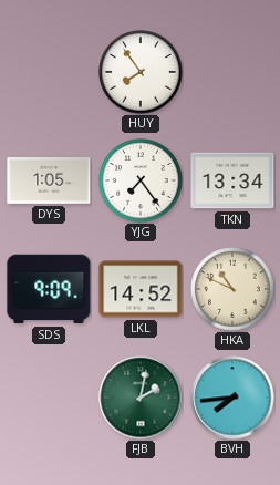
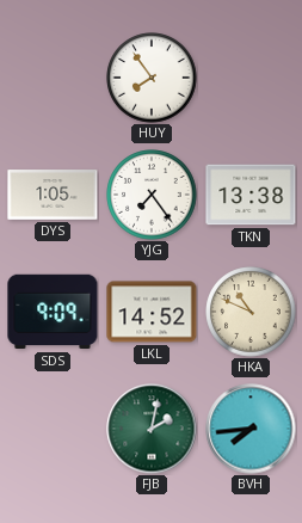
TKN: 13:34 -> 13:38 (251, 195)
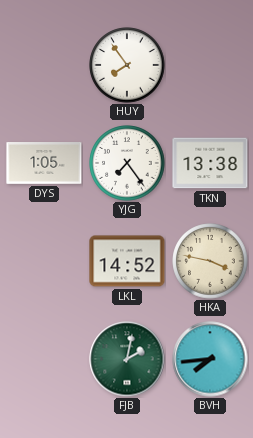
SDS: 9:09 -> none (53, 312)
HKA: 10:49 -> 3:47 (210, 261)
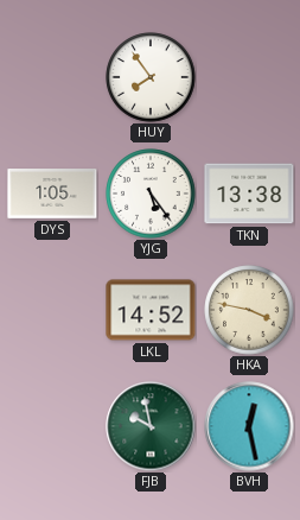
YJG: 7:24 -> 5:24 (151, 194)
FJB: 2:02 -> 9:58 (151, 426)
BVH: 7:44 -> 12:28 (249, 426)
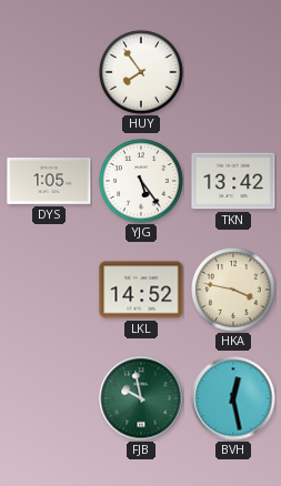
TKN: 13:38 -> 13:42 (233, 181)
